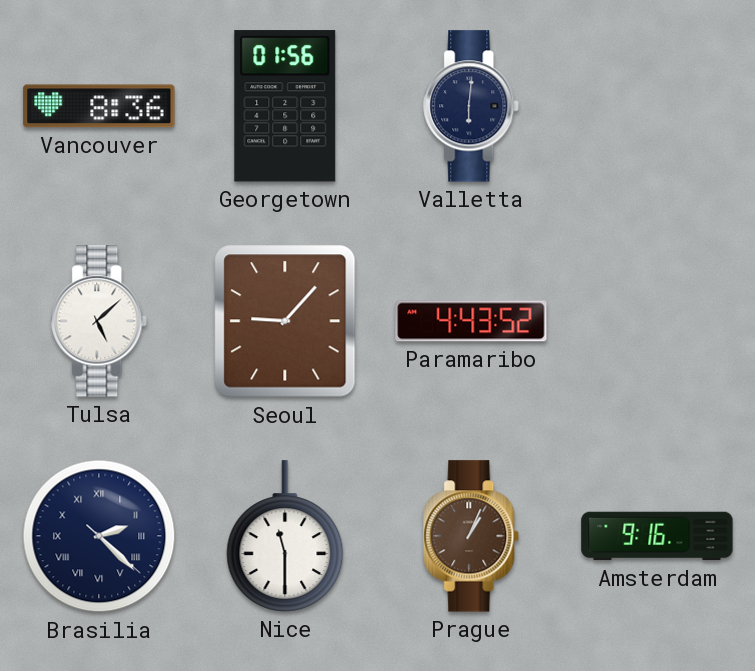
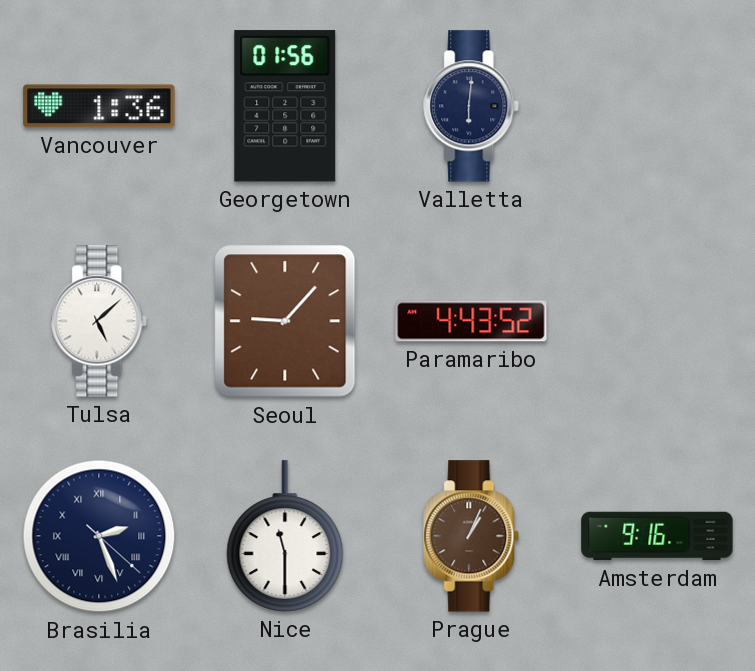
Vancouver: 8:36 -> 1:36 (99, 106)
Brasilia: 2:22 -> 2:26 (99, 536)
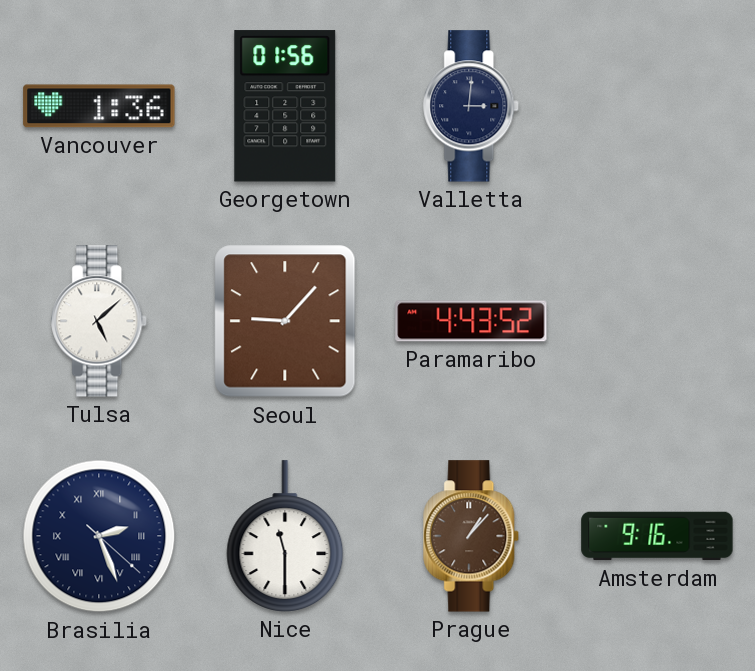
Valletta: 6:01 -> 3:01 (472, 106)
Prague: 1:04 -> 1:07 (472, 536)
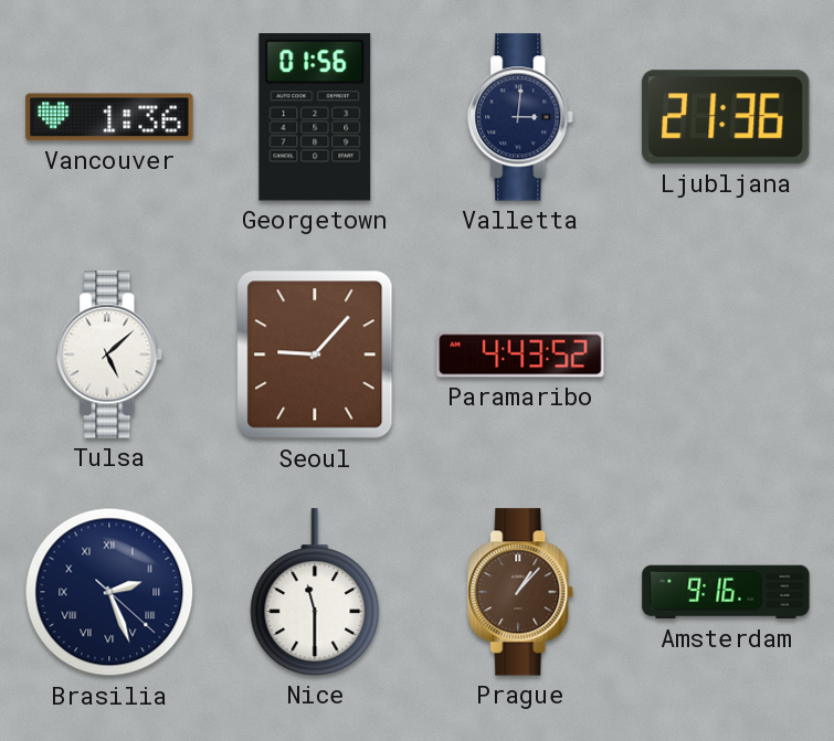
Ljubljana: none -> 21:36 (726, 117)
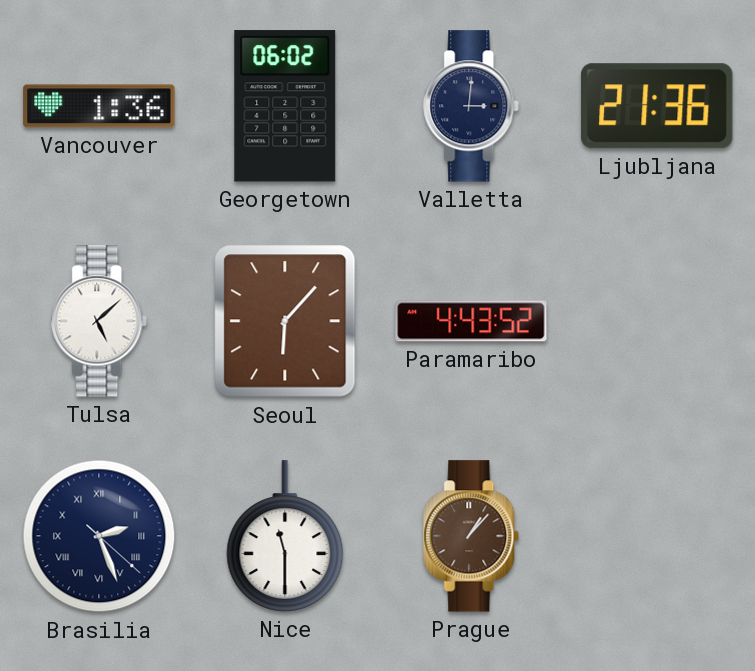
Georgetown: 01:56 -> 06:02 (285, 106)
Seoul: 9:07 -> 6:07 (285, 321)
Amsterdam: 9:16 -> none (726, 592)
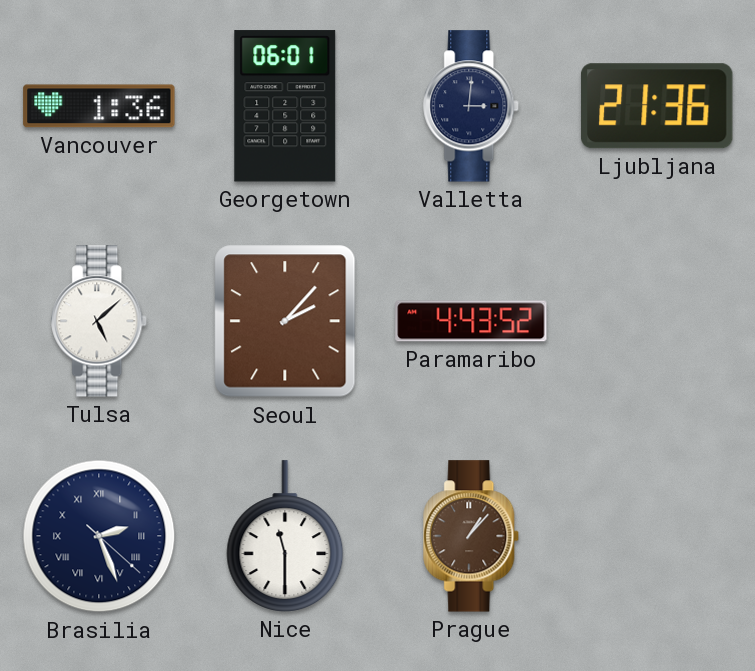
Georgetown: 06:02 -> 06:01 (285, 106)
Seoul: 6:07 -> 2:07 (285, 321)
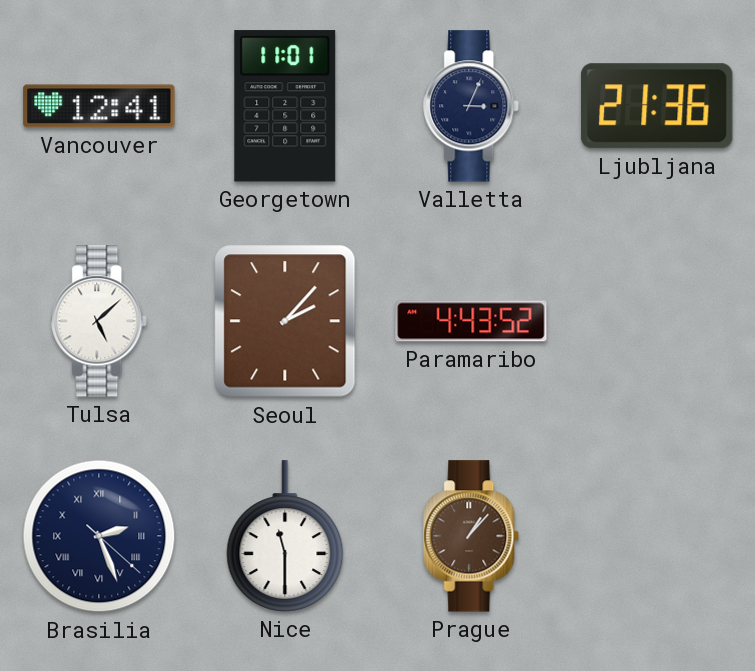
Vancouver: 1:36 -> 12:41 (99, 106)
Georgetown: 06:01 -> 11:01 (285, 106)
Valletta: 3:01 -> 3:04 (472, 106)
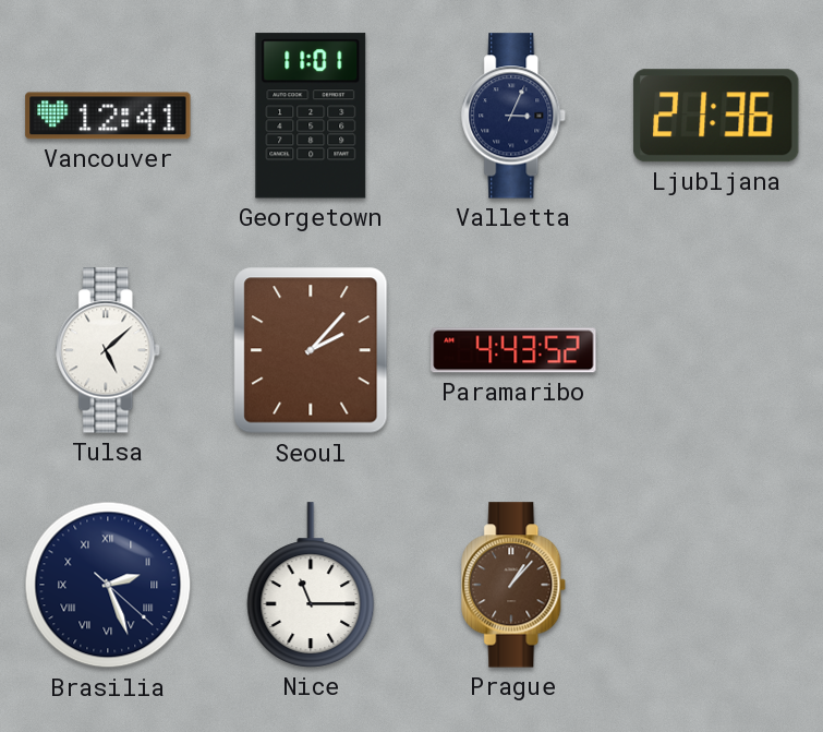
Nice: 11:30 -> 11:15 (311, 585)
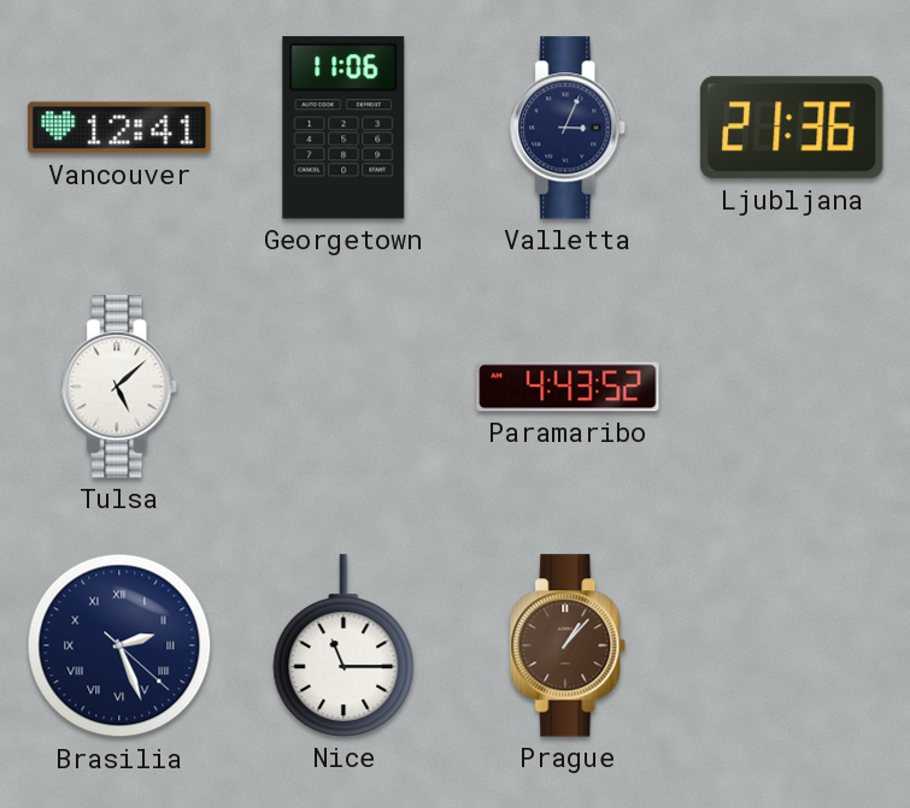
Georgetown: 11:01 -> 11:06 (344, 128)
Seoul: 2:07 -> none (311, 350)
